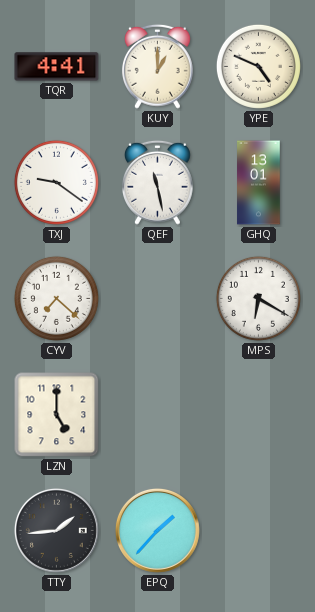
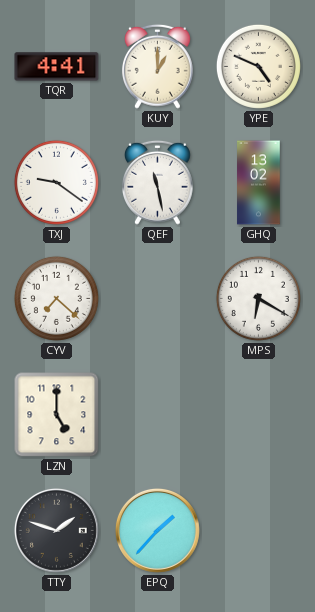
GHQ: 13:01 -> 13:02 (259, 183)
TTY: 1:44 -> 1:48 (56, 530)
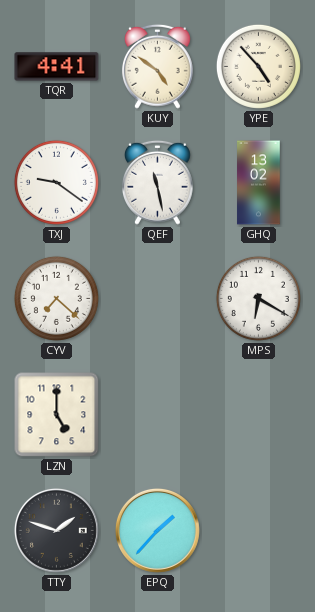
KUY: 1:00 -> 4:51 (158, 66)
YPE: 4:49 -> 4:53 (258, 66)
